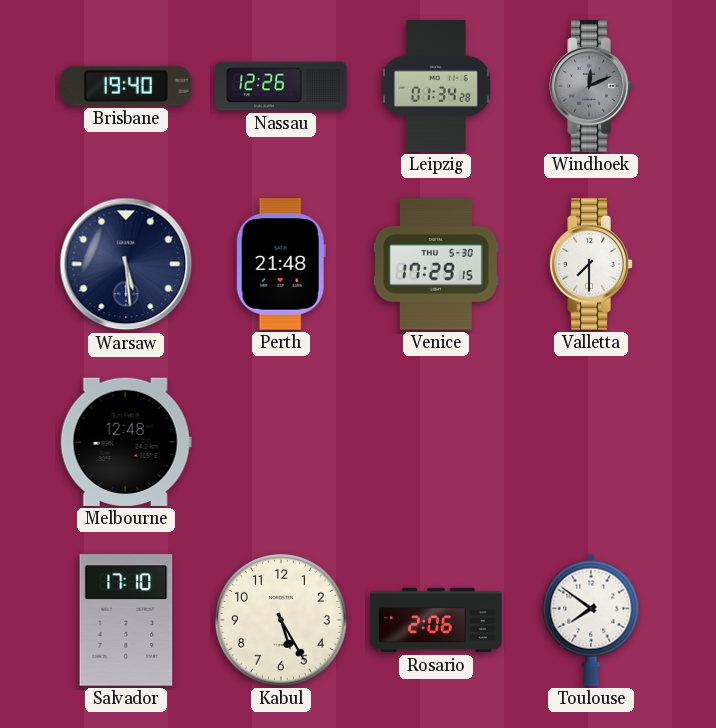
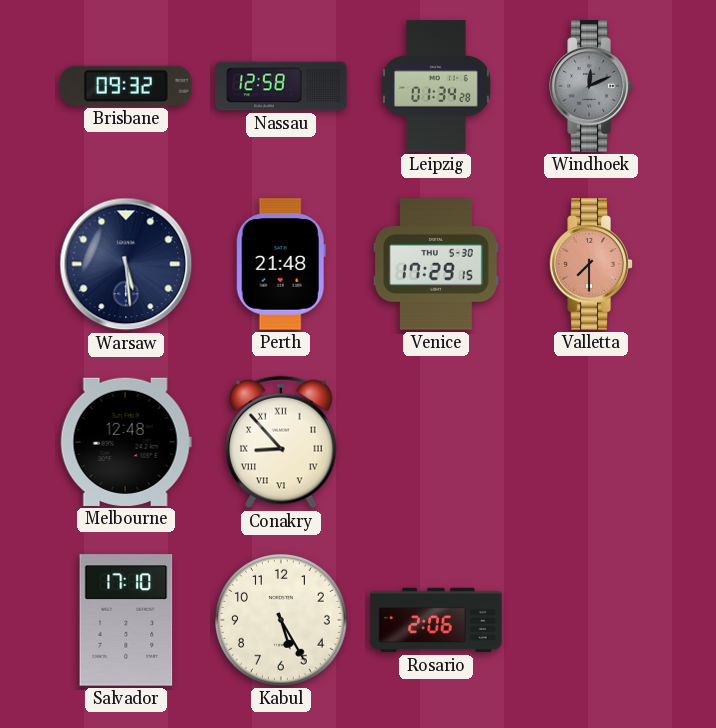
Brisbane: 19:40 -> 09:32 (126, 86)
Nassau: 12:26 -> 12:58 (281, 86)
Valletta dial: white -> salmon (591, 264)
Conakry: none -> 8:53 (282, 442)
Toulouse: 7:51 -> none (591, 620)
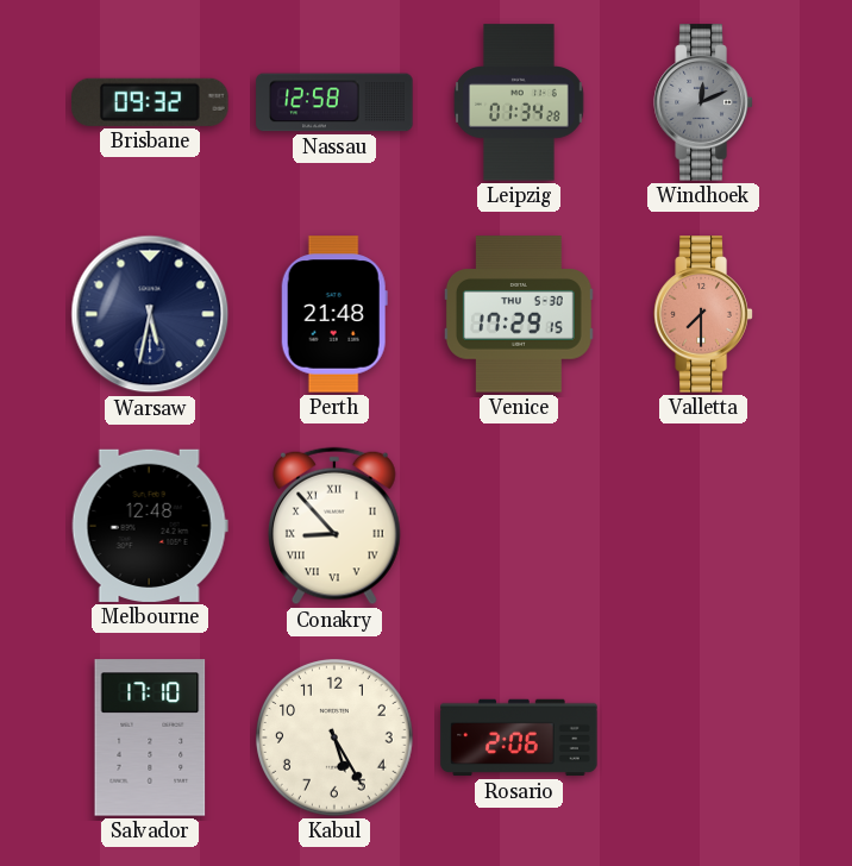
Warsaw: 5:29 -> 5:32 (150, 314)
